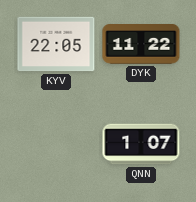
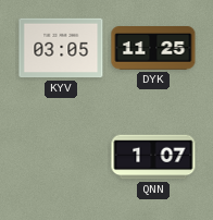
KYV: 22:05 -> 03:05 (61, 48)
DYK: 11:22 -> 11:25 (153, 48)
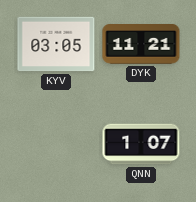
DYK: 11:25 -> 11:21 (141, 44)
